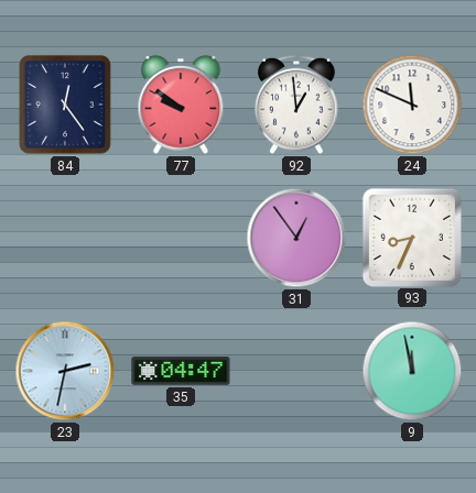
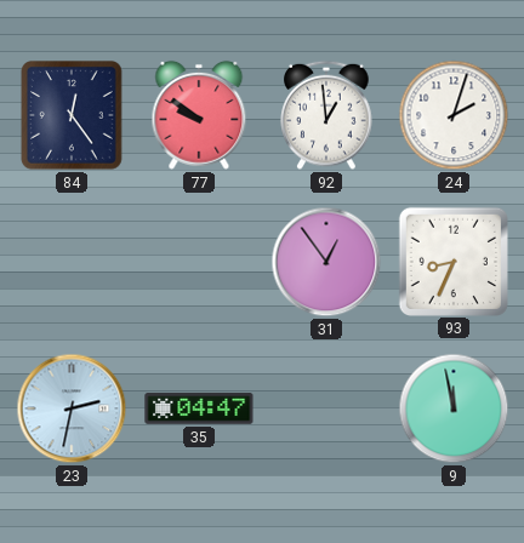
24: 11:49 -> 2:03 (454, 115)
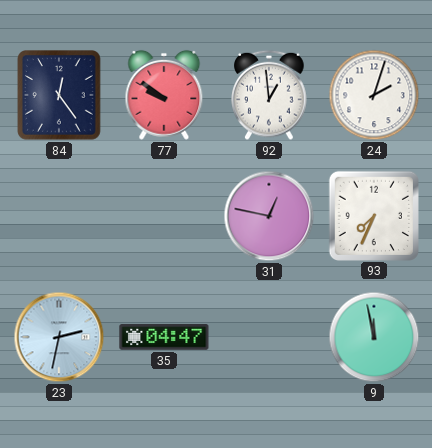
31: 12:54 -> 12:47 (269, 216)
93: 8:34 -> 7:34 (373, 215)
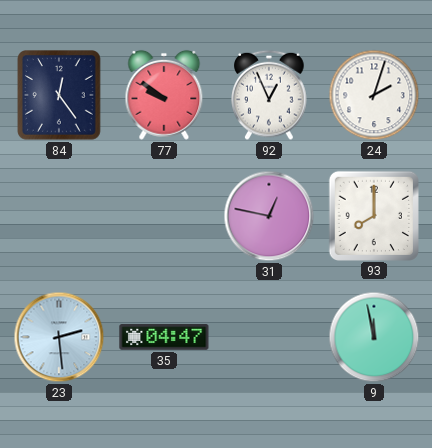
92: 12:59 -> 12:56 (269, 95)
93: 7:34 -> 8:00 (373, 215)
23: 2:32 -> 2:29 (59, 337)
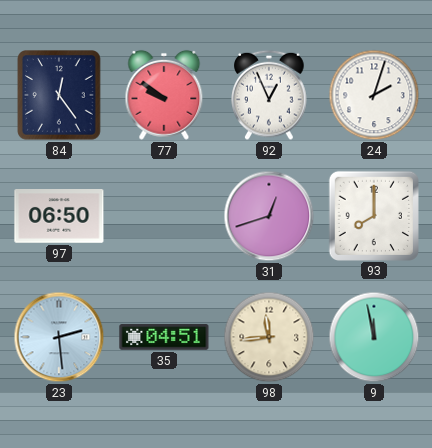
97: none -> 06:50 (59, 217)
31: 12:47 -> 12:42 (269, 216)
35: 04:47 -> 04:51 (164, 337)
98: none -> 11:44 (269, 337)
